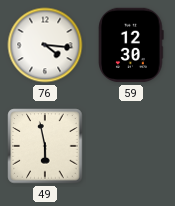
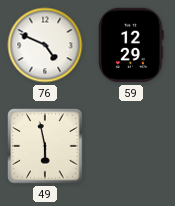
76: 4:16 -> 4:49 (45, 45)
59: 12:30 -> 12:29 (131, 45)
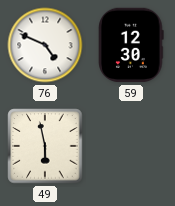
59: 12:29 -> 12:30 (131, 45)
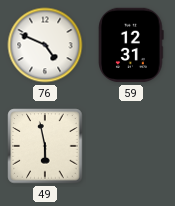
59: 12:30 -> 12:31 (131, 45)
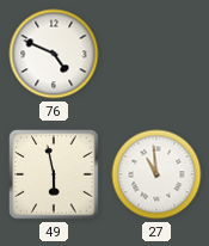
59: 12:31 -> none (131, 45)
27: none -> 10:59 (156, 174)
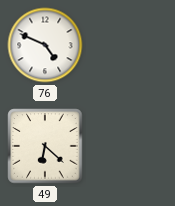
49: 5:58 -> 6:22 (45, 146)
27: 10:59 -> none (156, 174)
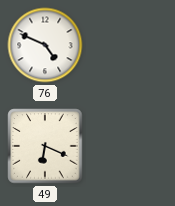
49: 6:22 -> 6:19 (45, 146)
